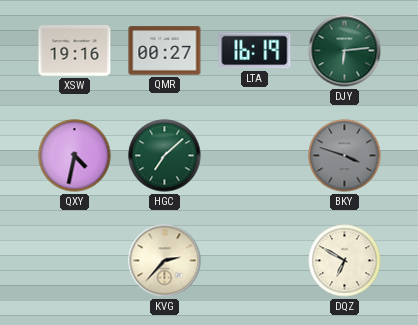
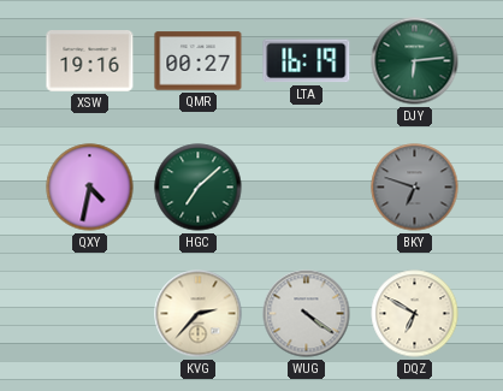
BKY: 3:48 -> 6:48 (415, 188)
WUG: none -> 4:21 (307, 314)
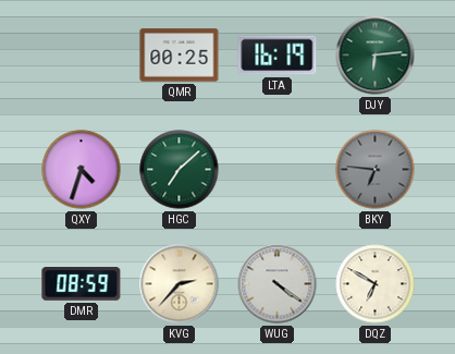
XSW: 19:16 -> none (90, 61)
QMR: 00:27 -> 00:25 (180, 56)
QXY: 4:32 -> 4:33 (82, 170)
BKY: 6:48 -> 6:46 (376, 170)
DMR: none -> 08:59 (82, 284)
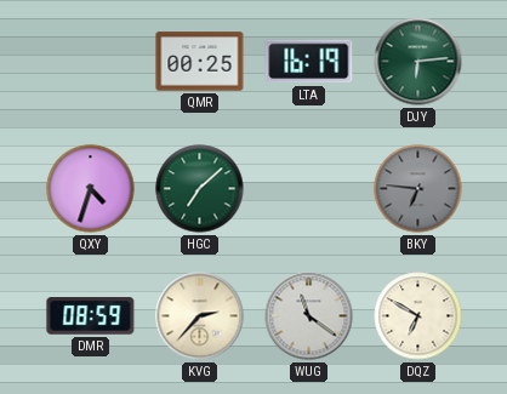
WUG: 4:21 -> 11:21 (309, 316)
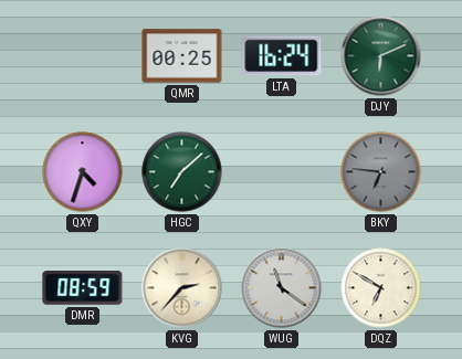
LTA: 16:19 -> 16:24 (282, 56)
DJY: 6:14 -> 6:11 (381, 56)
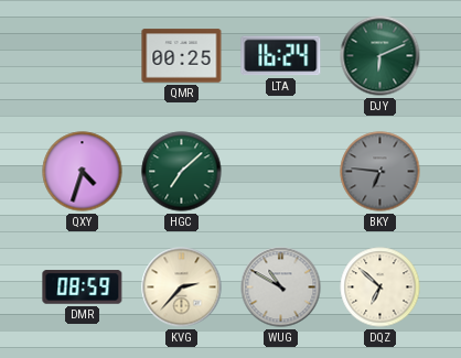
WUG: 11:21 -> 10:50 (281, 288)
DQZ: 6:50 -> 6:52 (380, 288)
